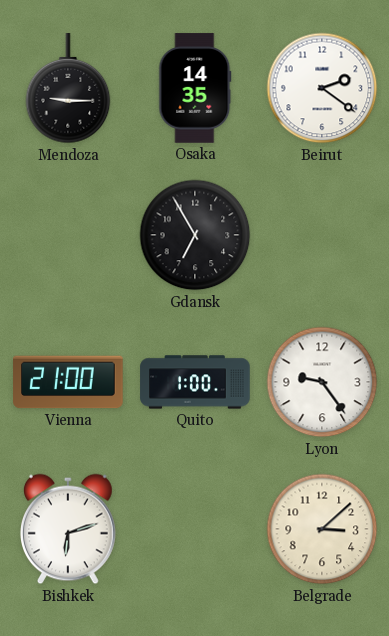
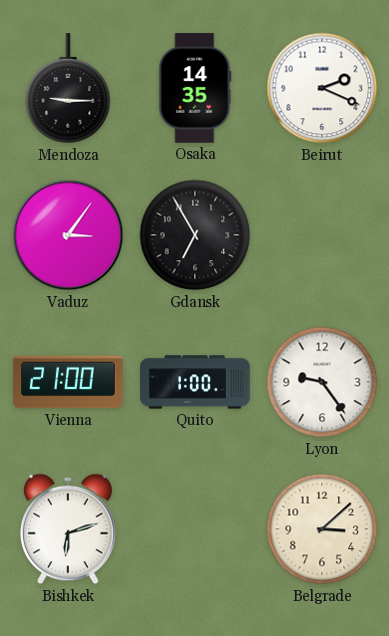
Beirut: 2:21 -> 2:19 (322, 88)
Vaduz: none -> 3:06 (68, 235)
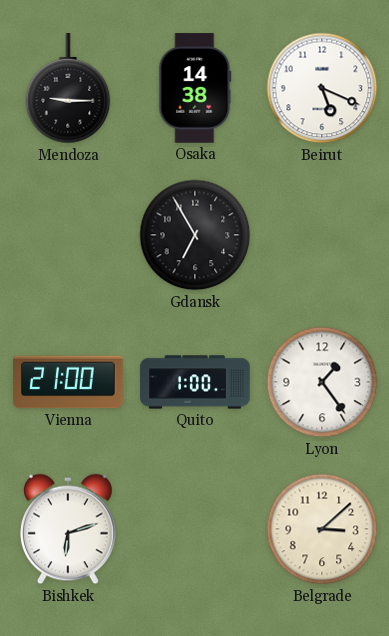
Osaka: 14:35 -> 14:38 (195, 88)
Beirut: 2:19 -> 5:19 (322, 88)
Vaduz: 3:06 -> none (68, 235)
Lyon: 9:24 -> 1:24 (322, 382)
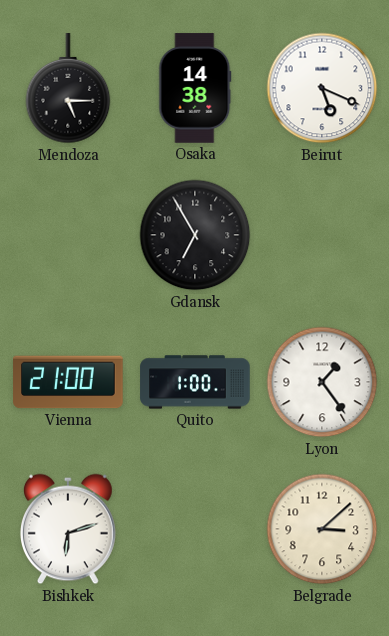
Mendoza: 9:15 -> 5:15 (68, 89)
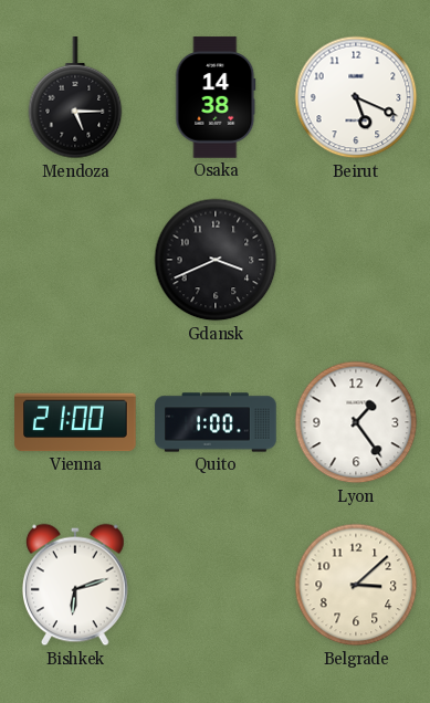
Gdansk: 6:55 -> 3:41 (216, 260)
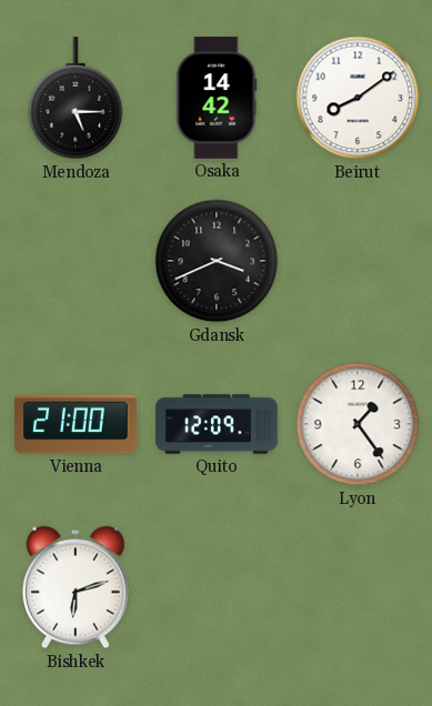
Osaka: 14:38 -> 14:42 (217, 98)
Beirut: 5:19 -> 8:09 (358, 98)
Quito: 1:00 -> 12:09 (217, 424)
Belgrade: 3:08 -> none (356, 585)
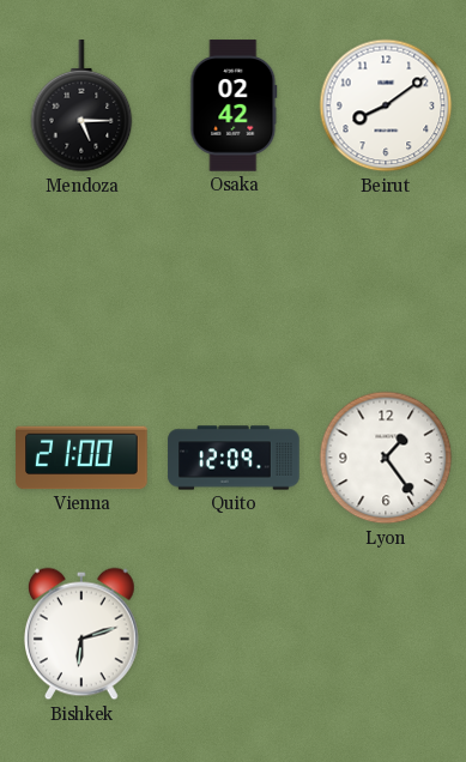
Osaka: 14:42 -> 02:42 (234, 105)
Gdansk: 3:41 -> none (217, 261)
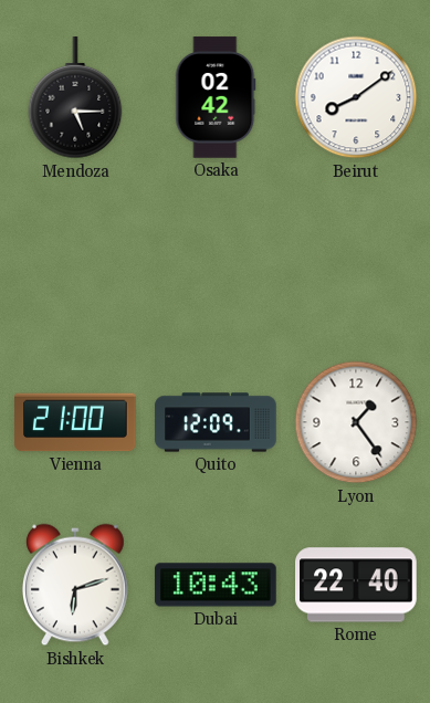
Dubai: none -> 10:43 (216, 585)
Rome: none -> 22:40 (356, 585)
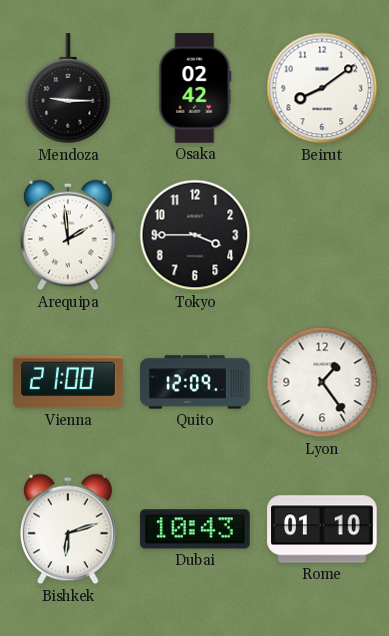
Mendoza: 5:15 -> 9:15 (68, 89)
Arequipa: none -> 1:59 (68, 235)
Tokyo: none -> 3:45 (195, 235)
Rome: 22:40 -> 01:10 (322, 529)
